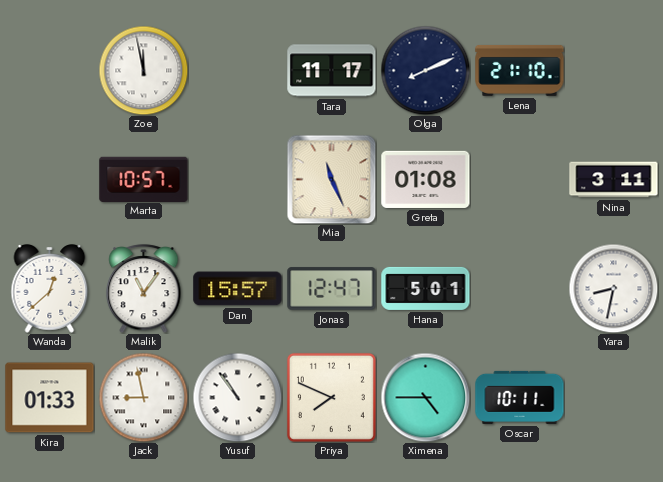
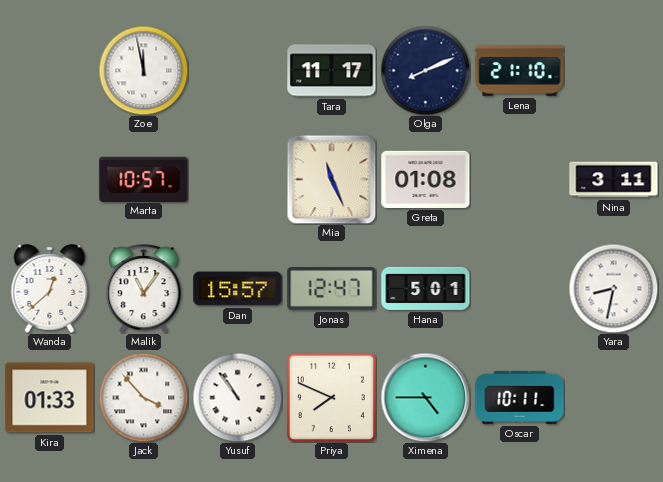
Jack: 8:58 -> 3:53 (143, 397)
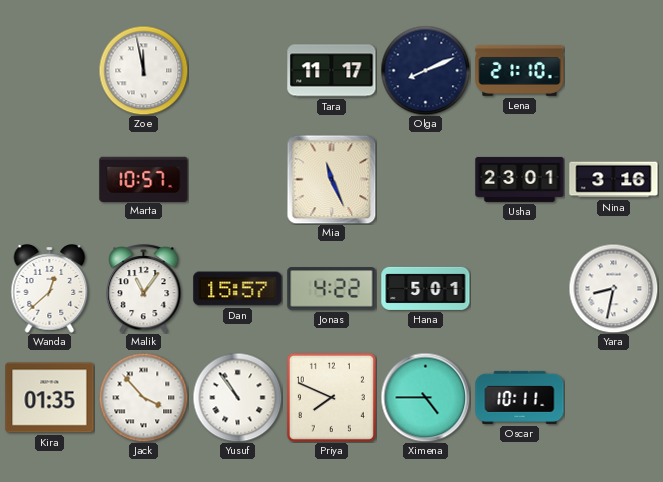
Greta: 01:08 -> none (426, 179)
Usha: none -> 23:01 (520, 179)
Nina: 3:11 -> 3:16 (614, 180)
Jonas: 12:47 -> 4:22 (332, 289)
Kira: 01:33 -> 01:35 (50, 398)
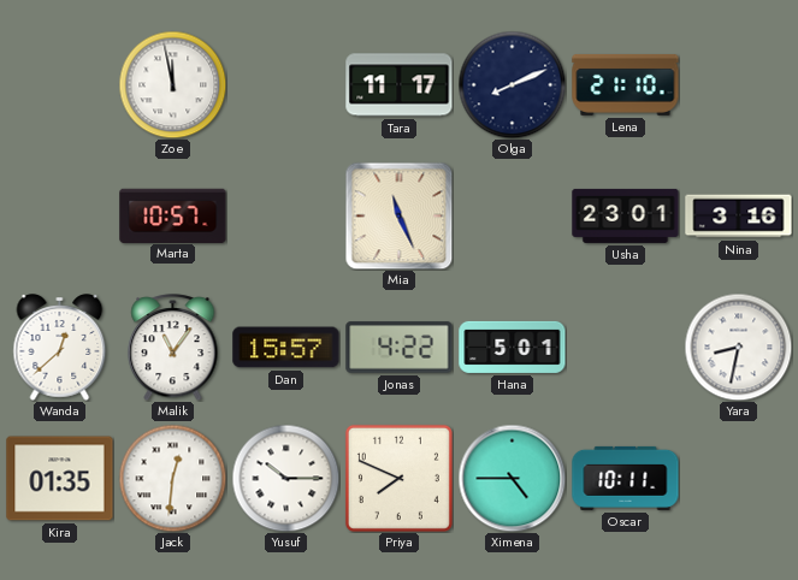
Jack: 3:53 -> 12:31 (172, 478)
Yusuf: 10:54 -> 10:15 (285, 478)
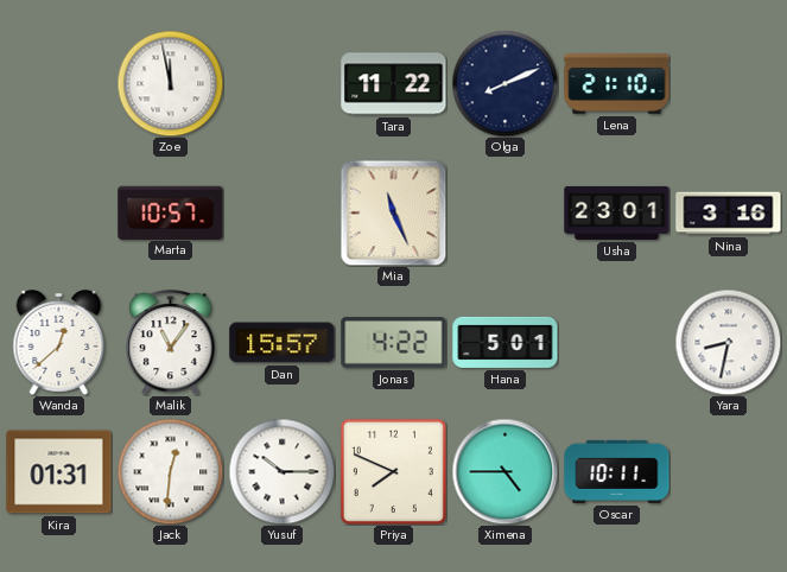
Tara: 11:17 -> 11:22 (394, 84)
Kira: 01:35 -> 01:31 (59, 472)
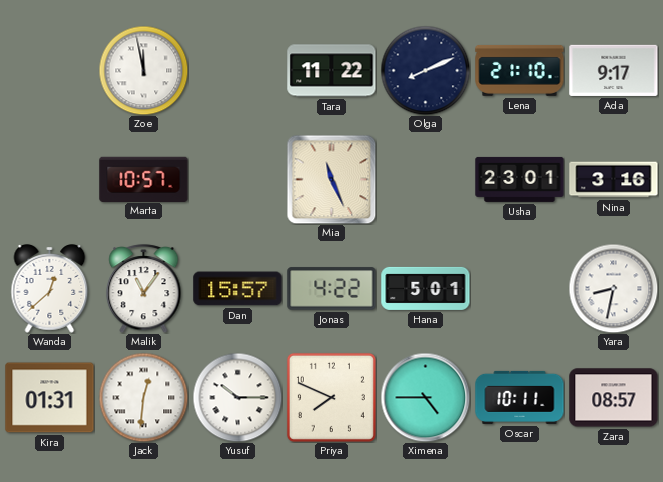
Ada: none -> 9:17 (614, 70)
Zara: none -> 08:57 (614, 398)
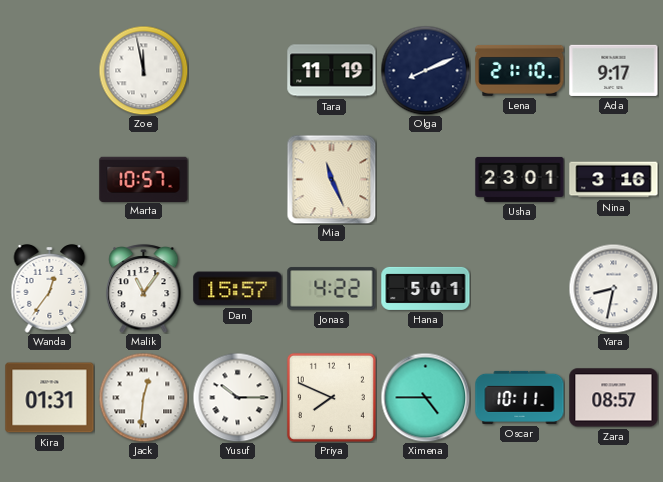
Tara: 11:22 -> 11:19 (332, 71)
Wanda: 12:38 -> 12:36 (50, 289)
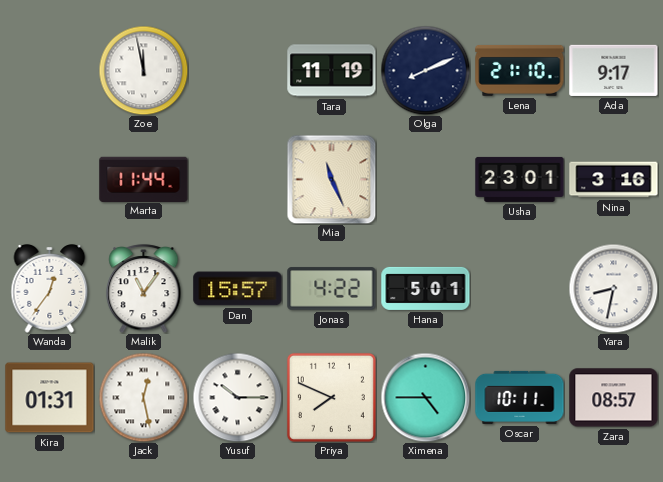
Marta: 10:57 -> 11:44 (144, 179)
Jack: 12:31 -> 12:28 (143, 397)
